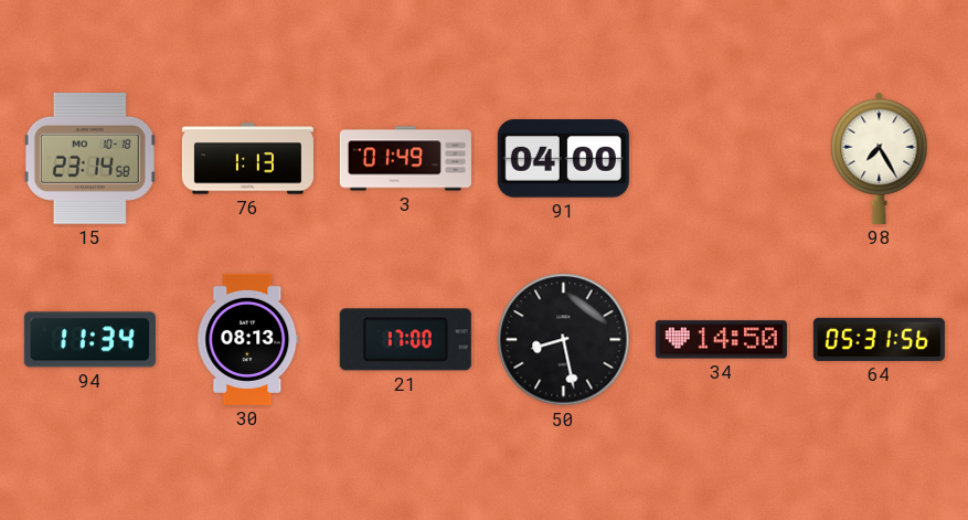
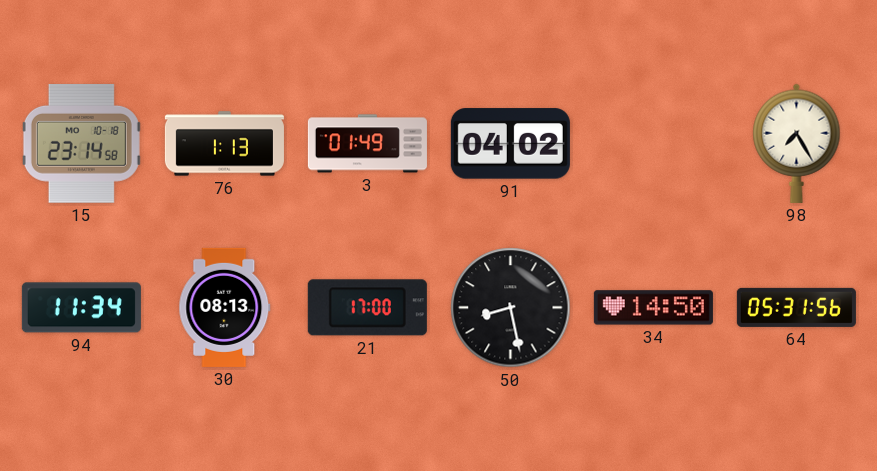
91: 04:00 -> 04:02 (510, 144)
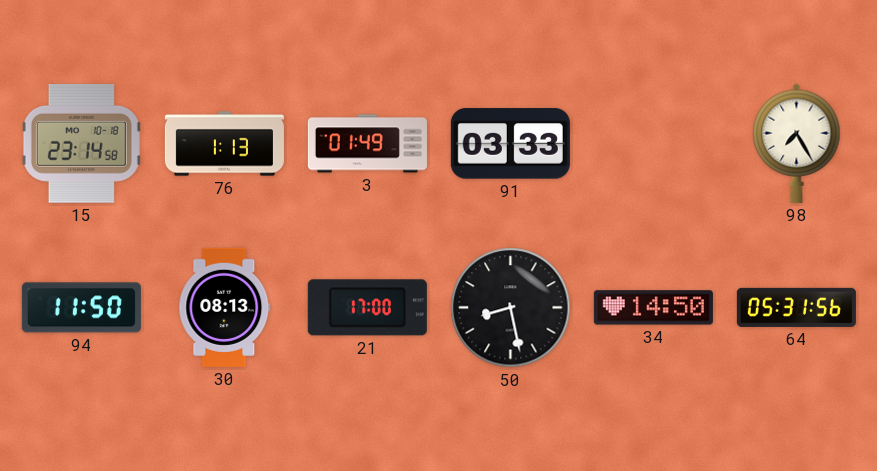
91: 04:02 -> 03:33 (510, 144)
94: 11:34 -> 11:50 (81, 308)
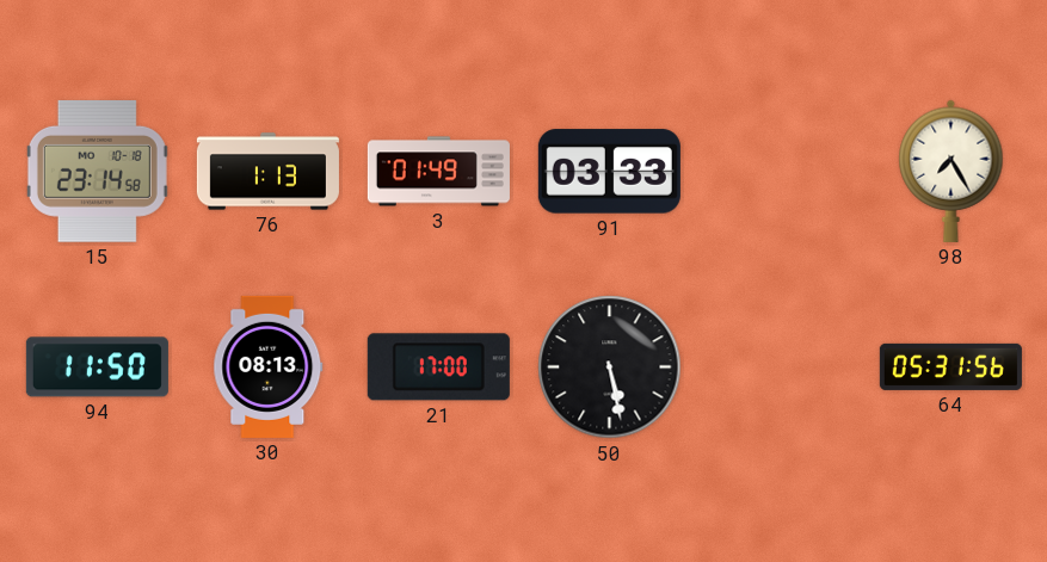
50: 8:28 -> 5:28 (610, 368)
34: 14:50 -> none (653, 308)
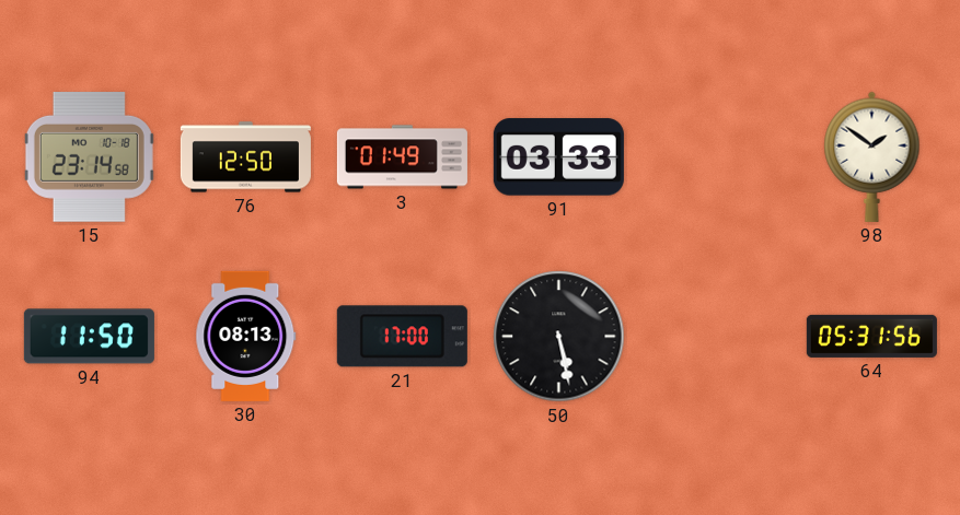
76: 1:13 -> 12:50 (245, 157)
98: 7:25 -> 1:51 (872, 156)
